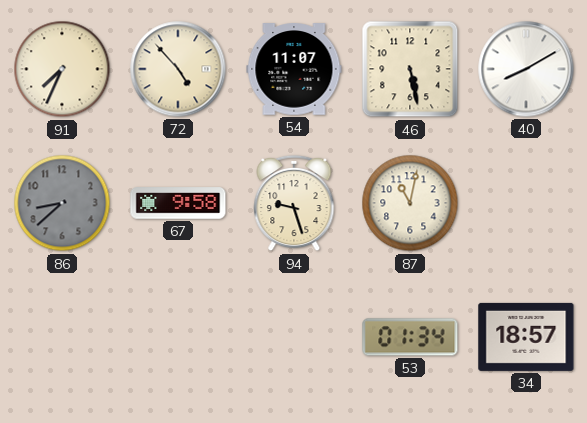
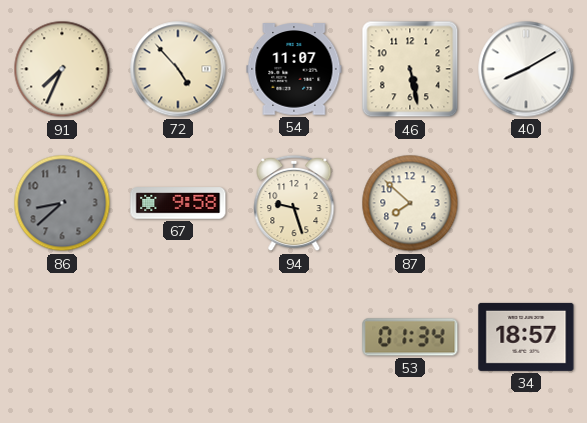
87: 11:02 -> 7:52 (410, 203)
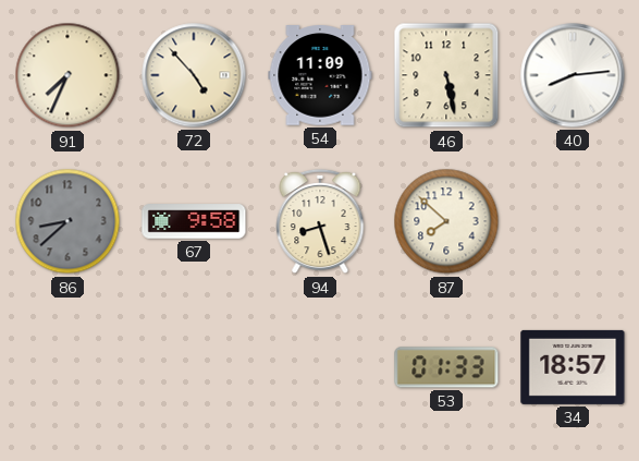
54: 11:07 -> 11:09 (320, 75)
40: 8:10 -> 8:14 (573, 75)
94: 9:27 -> 8:27 (320, 221)
53: 01:34 -> 01:33 (446, 367)
